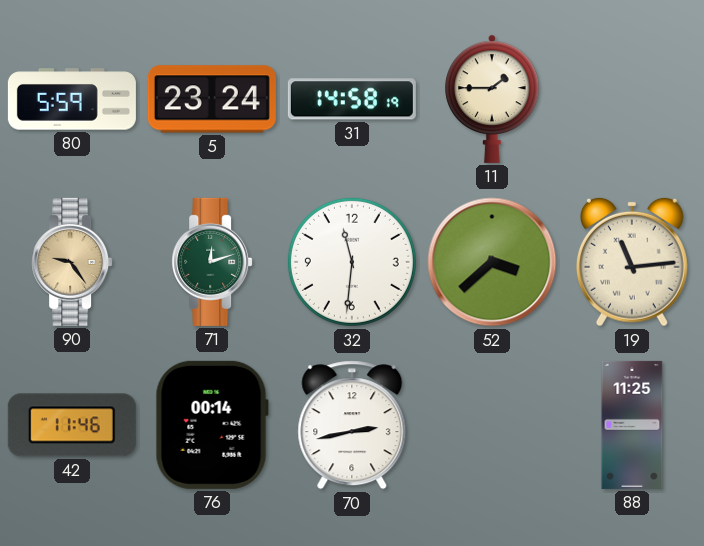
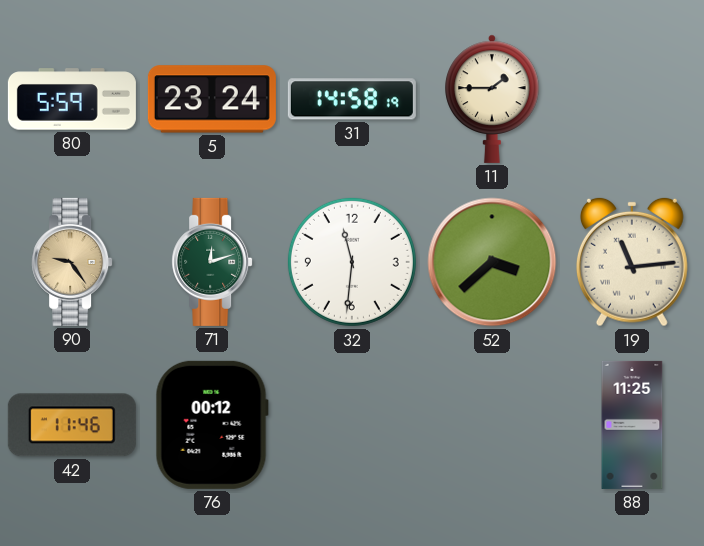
76: 00:14 -> 00:12 (212, 425)
70: 2:43 -> none (352, 425)
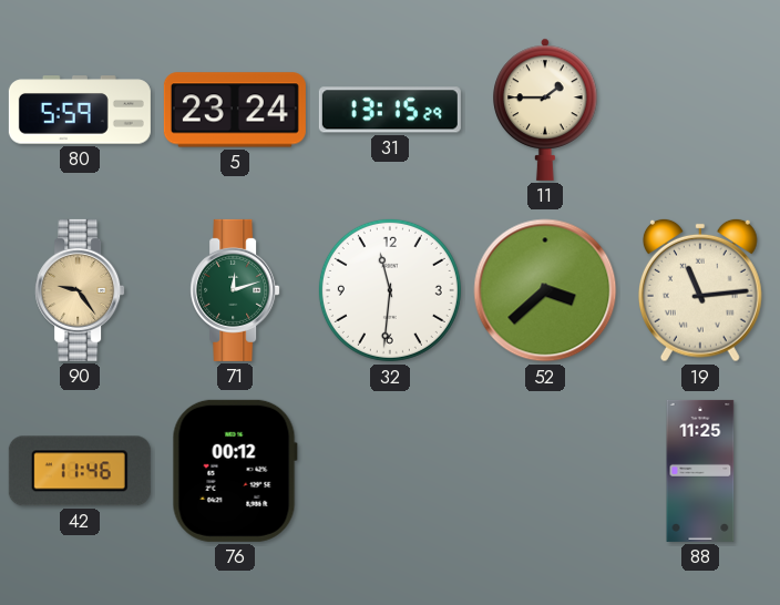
31: 14:58 -> 13:15 (390, 110)
